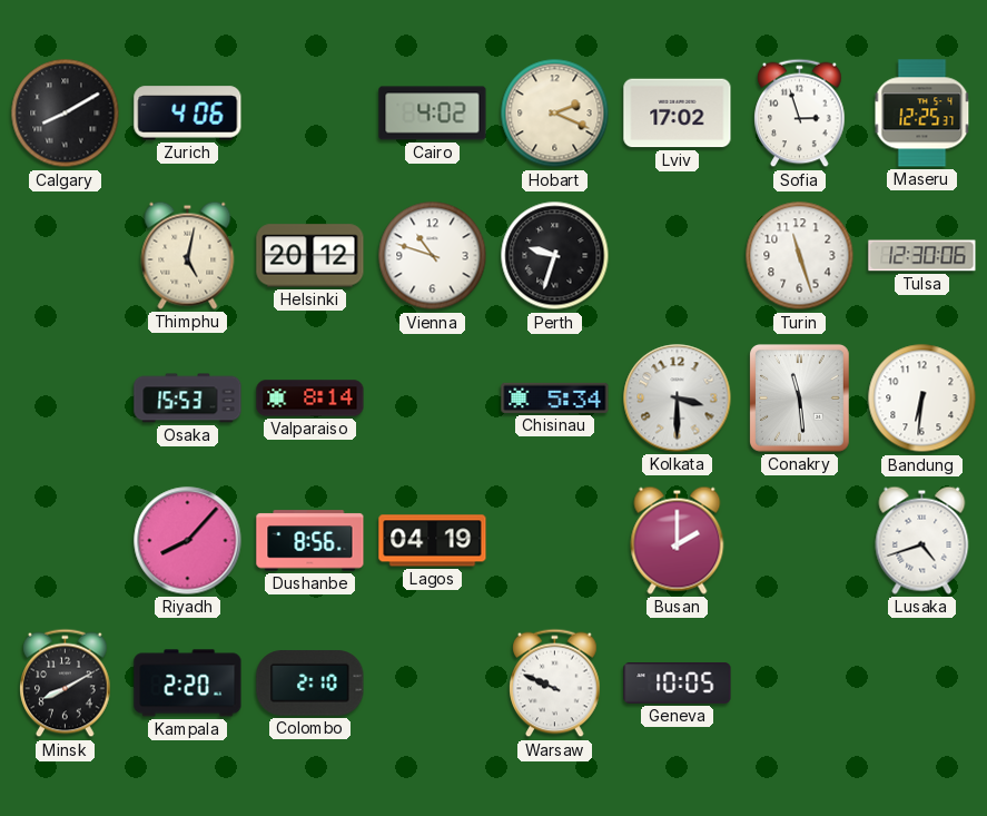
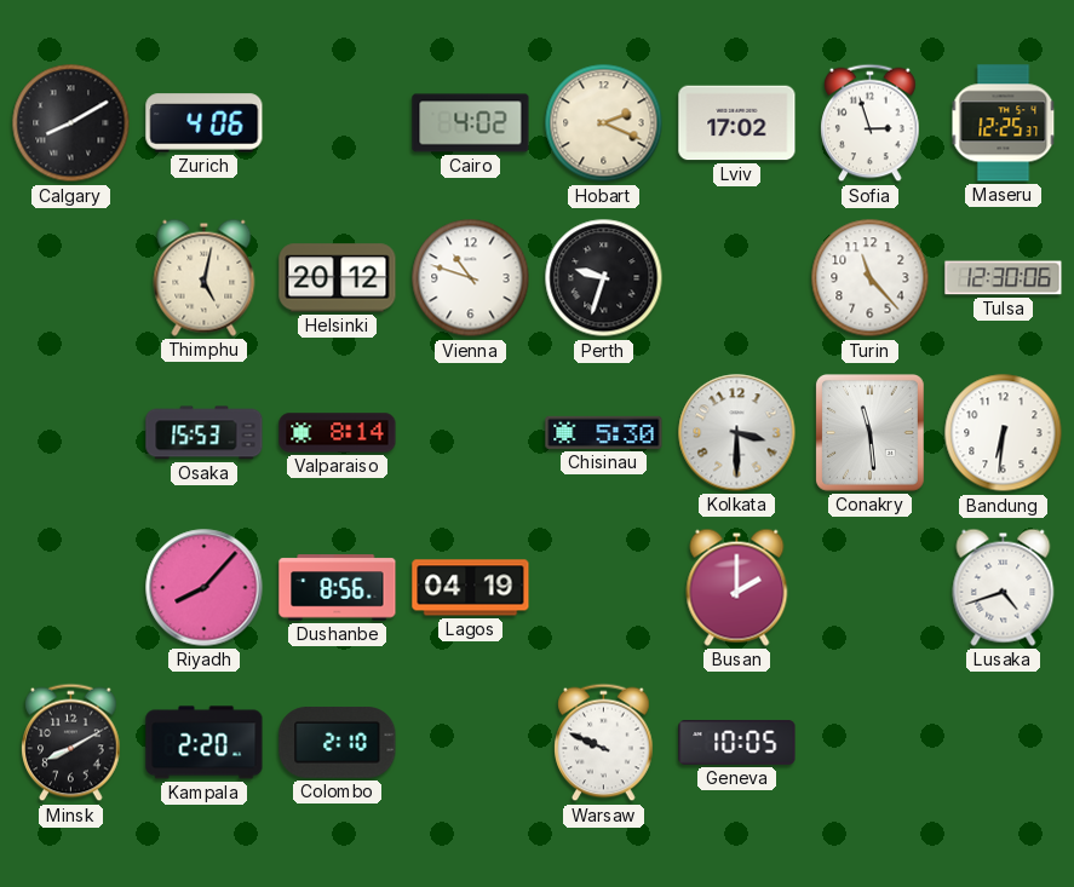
Turin: 11:27 -> 11:23 (871, 278)
Chisinau: 5:34 -> 5:30 (604, 432)
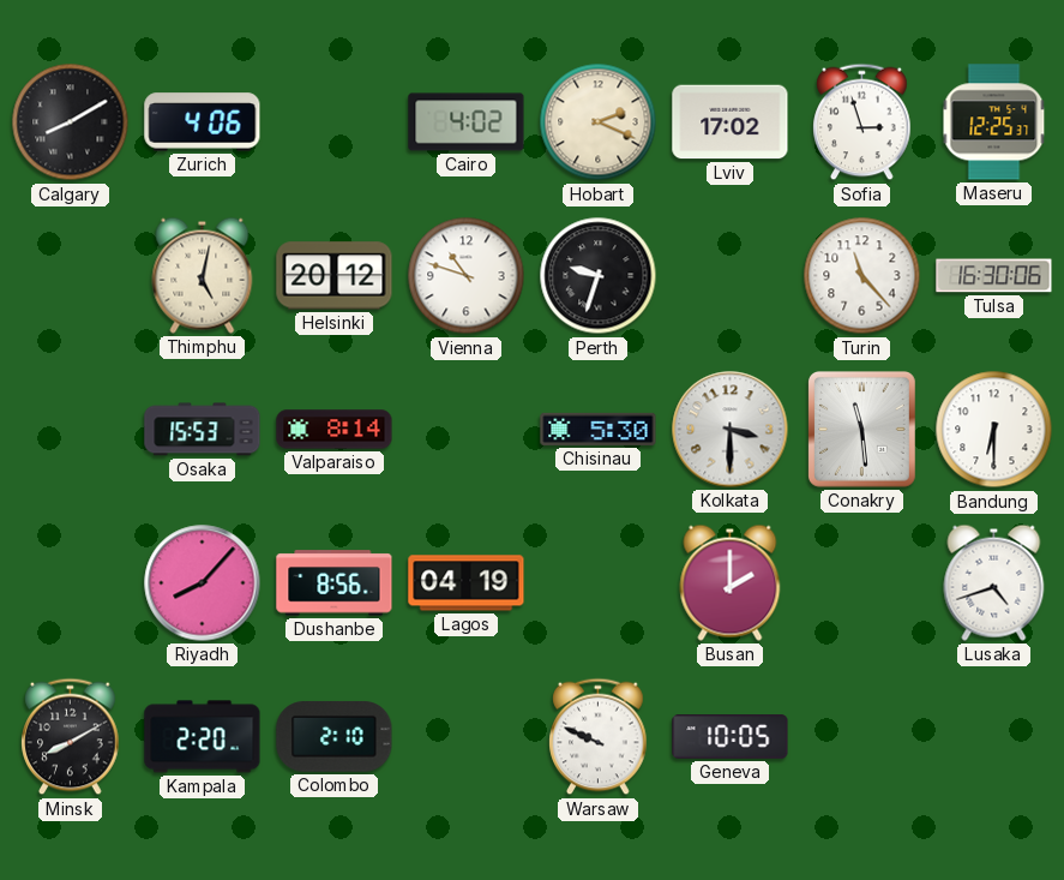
Tulsa: 12:30 -> 16:30 (994, 276)
Bandung: 6:31 -> 6:30 (994, 430)
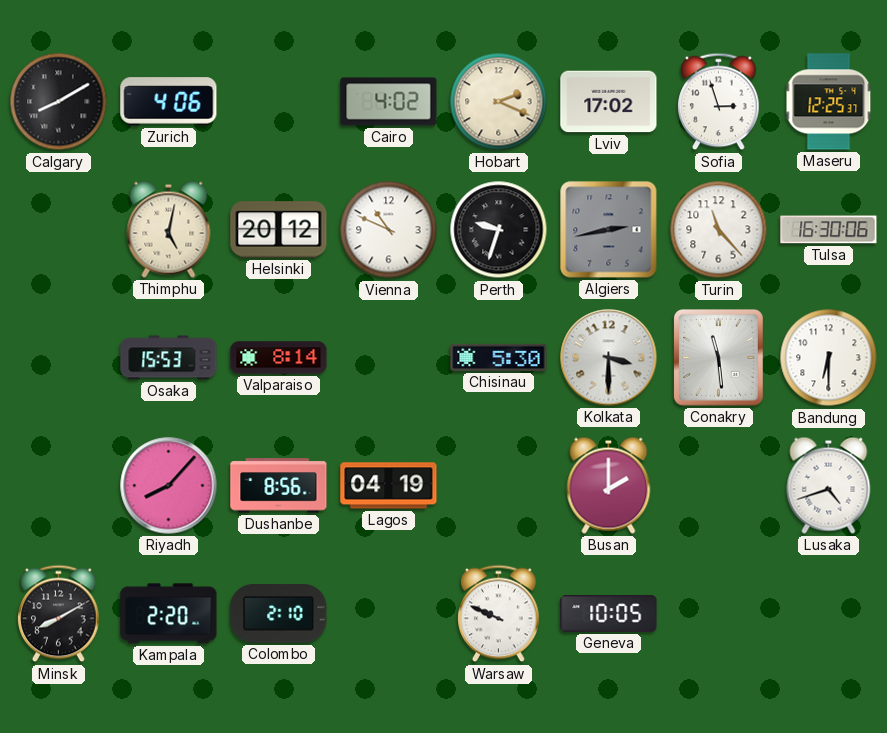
Vienna: 10:48 -> 10:49 (389, 230)
Algiers: none -> 2:43 (609, 230)
